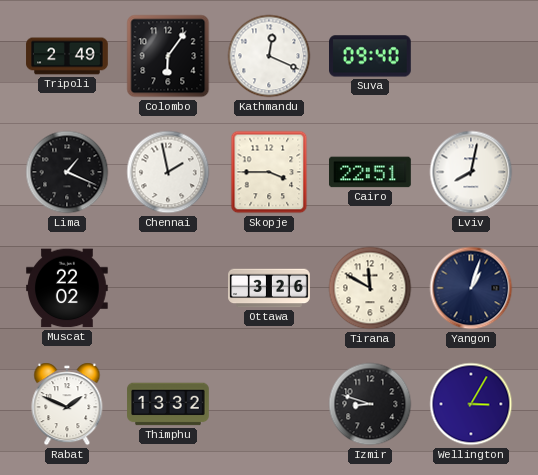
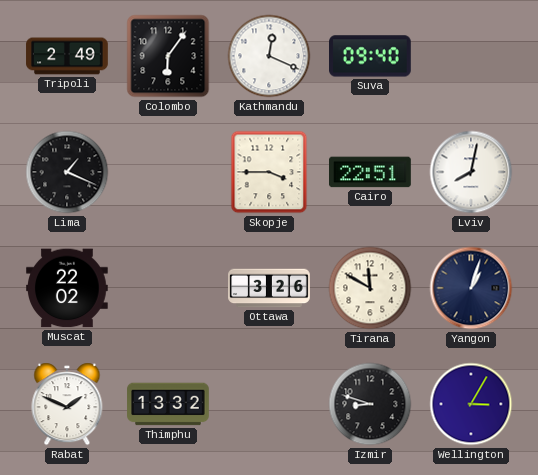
Chennai: 1:58 -> none (168, 172)
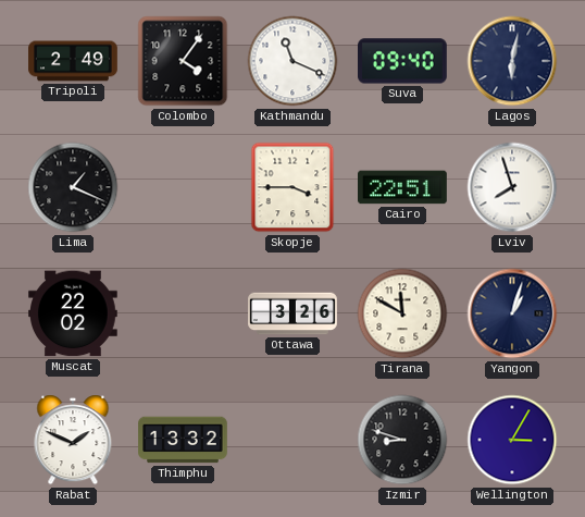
Colombo: 6:06 -> 4:06 (183, 61)
Kathmandu: 12:19 -> 11:19 (292, 61)
Lagos: none -> 6:02 (512, 61)
Lviv: 8:02 -> 7:57 (512, 187)
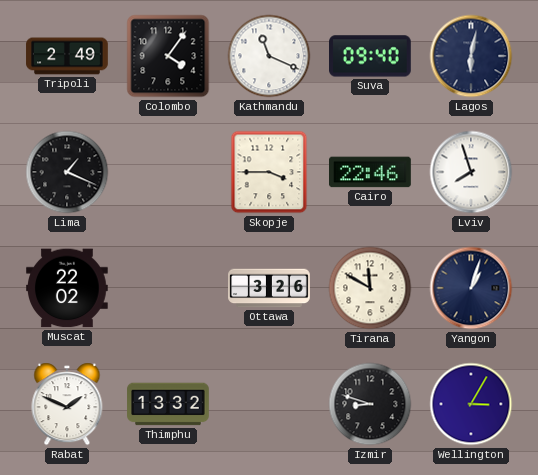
Cairo: 22:51 -> 22:46 (371, 172)
